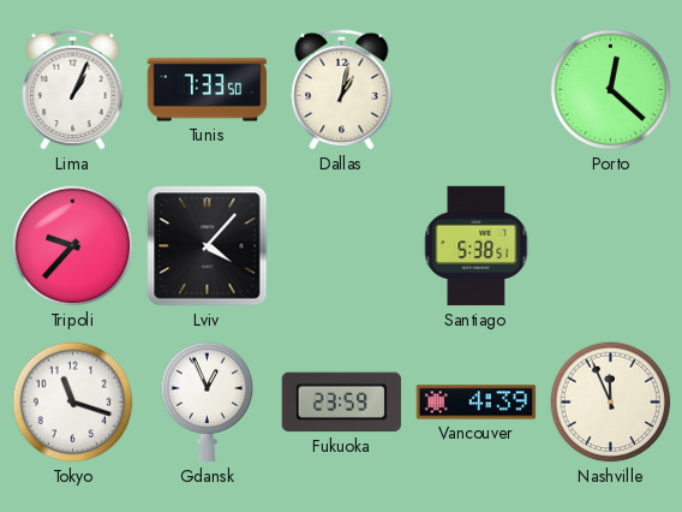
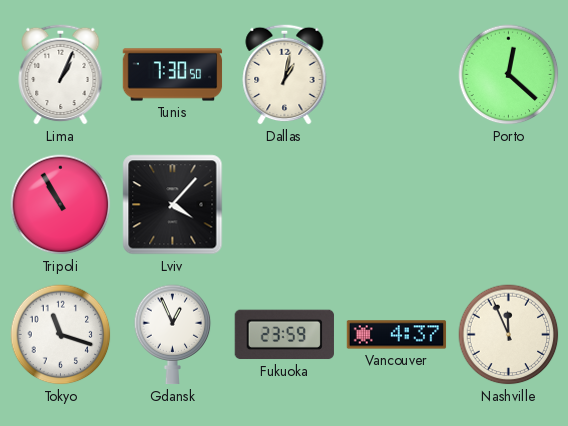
Tunis: 7:33 -> 7:30 (173, 75)
Tripoli: 9:37 -> 10:55 (61, 205)
Santiago: 5:38 -> none (477, 246)
Vancouver: 4:39 -> 4:37 (397, 335)
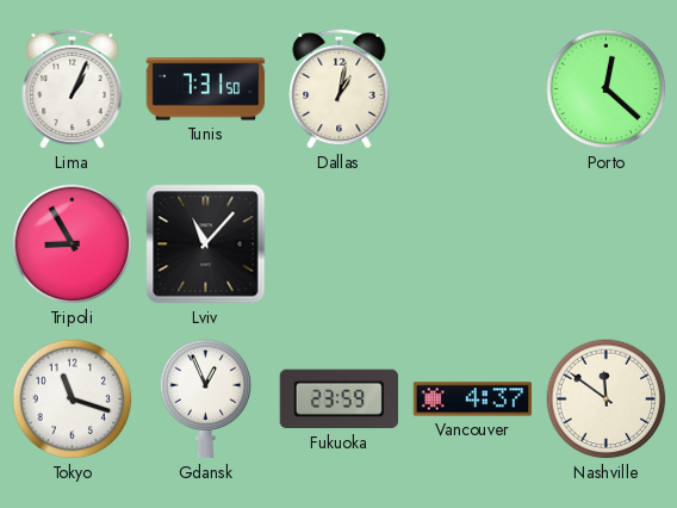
Tunis: 7:30 -> 7:31 (206, 89)
Tripoli: 10:55 -> 8:55 (73, 244)
Lviv: 4:07 -> 11:07 (206, 244)
Nashville: 11:56 -> 11:51 (607, 399)
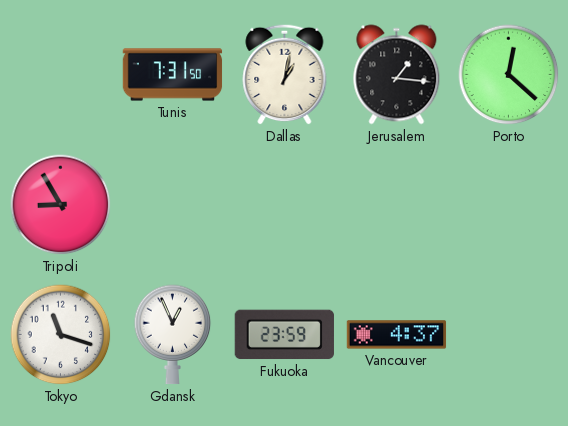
Lima: 1:04 -> none (73, 88)
Jerusalem: none -> 1:16 (397, 75)
Lviv: 11:07 -> none (206, 244)
Nashville: 11:51 -> none (607, 399)
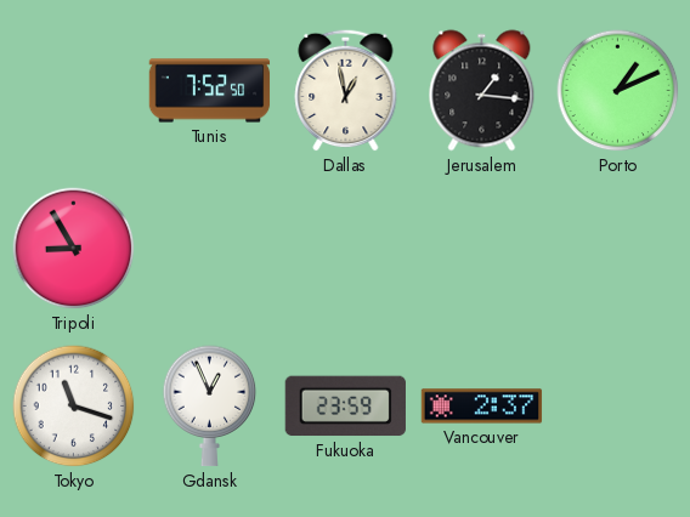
Tunis: 7:31 -> 7:52 (210, 91)
Dallas: 1:02 -> 12:58 (346, 90)
Porto: 12:22 -> 1:11 (618, 91)
Vancouver: 4:37 -> 2:37 (482, 407)
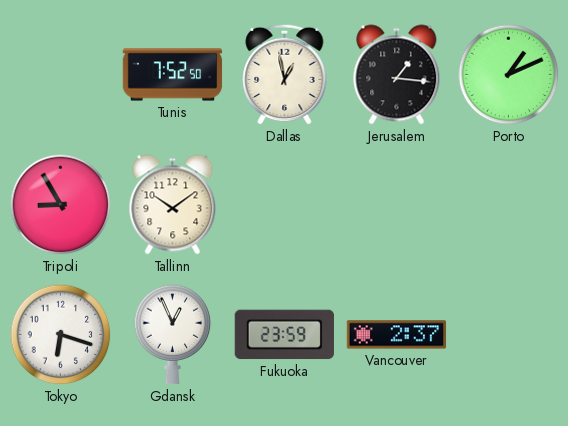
Tallinn: none -> 10:09 (173, 205)
Tokyo: 11:18 -> 6:18 (61, 335)
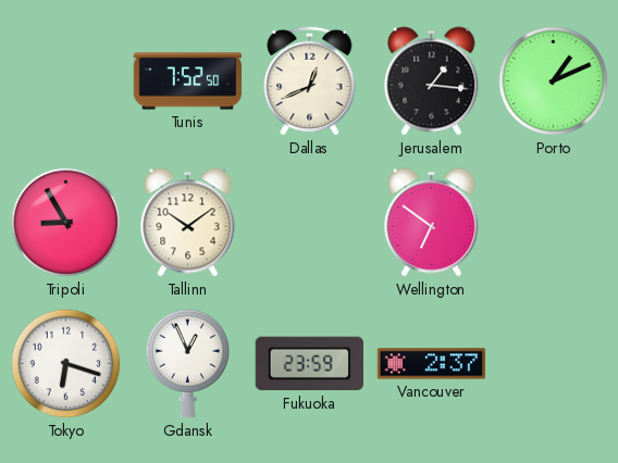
Dallas: 12:58 -> 12:41 (310, 80)
Wellington: none -> 6:51 (432, 223)
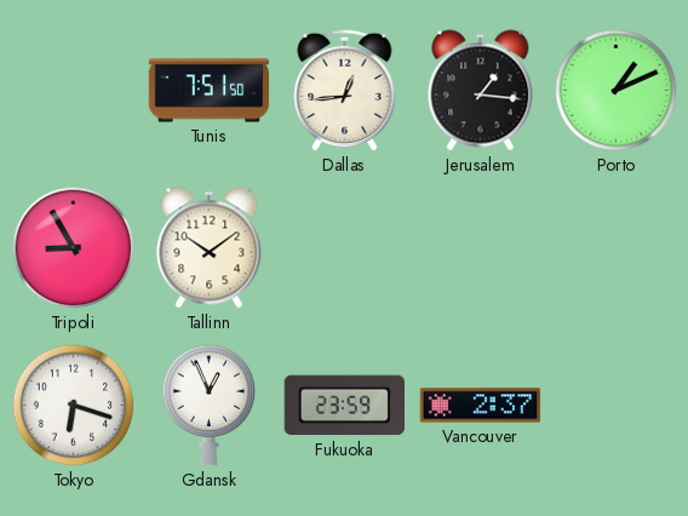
Tunis: 7:52 -> 7:51 (210, 91)
Dallas: 12:41 -> 12:44 (345, 90)
Wellington: 6:51 -> none (432, 223)
